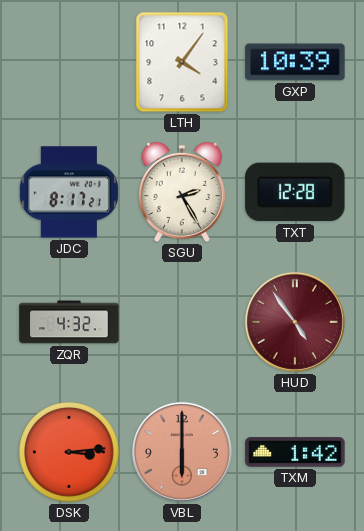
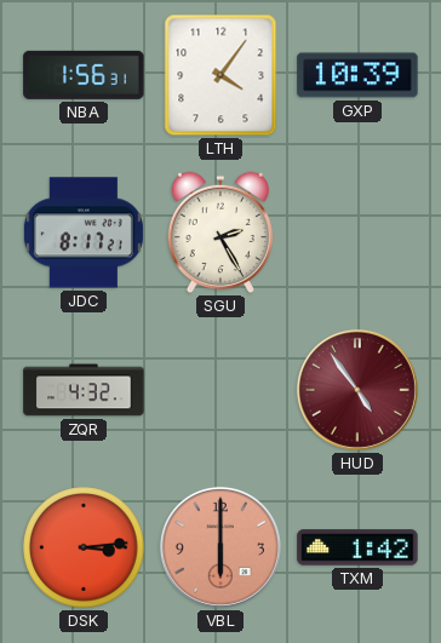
NBA: none -> 1:56 (84, 75)
TXT: 12:28 -> none (295, 192)
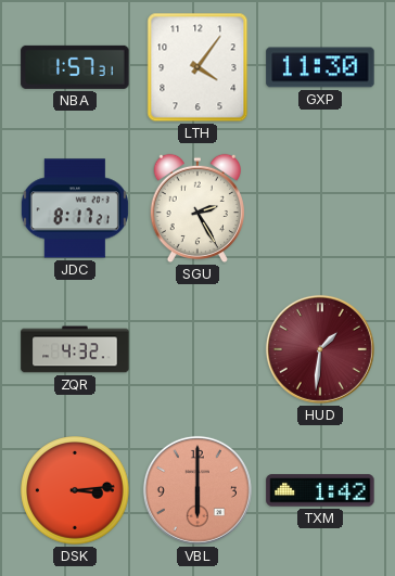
NBA: 1:56 -> 1:57 (75, 67)
GXP: 10:39 -> 11:30 (320, 67)
HUD: 4:54 -> 1:31 (320, 349)
